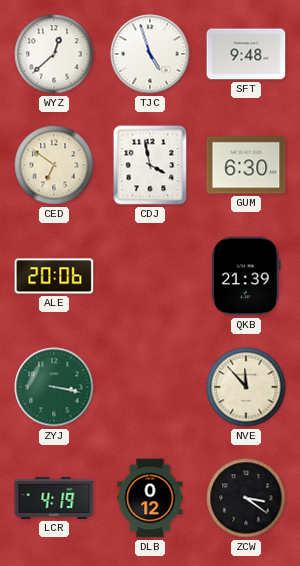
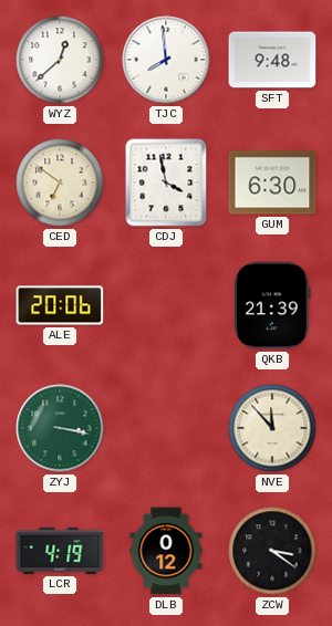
TJC: 4:57 -> 7:59 (166, 60)
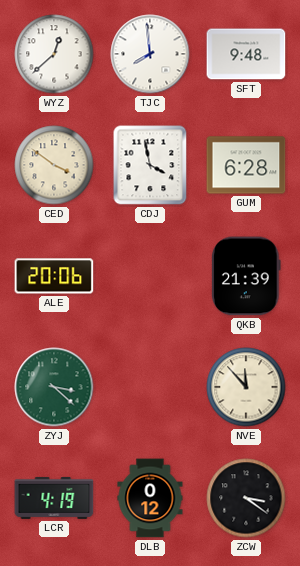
CED: 6:51 -> 3:51 (54, 165)
GUM: 6:30 -> 6:28 (246, 165)
ZYJ: 3:17 -> 3:22 (54, 387)
